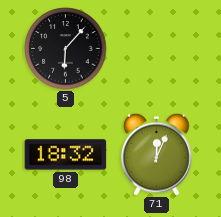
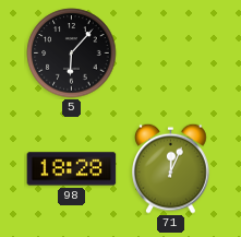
98: 18:32 -> 18:28 (72, 169)
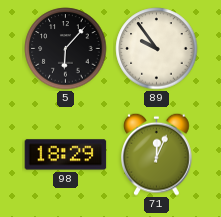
89: none -> 9:54 (157, 49)
98: 18:28 -> 18:29 (66, 155)
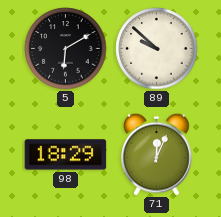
5: 6:07 -> 6:10 (66, 49)
89: 9:54 -> 9:52 (157, 49)
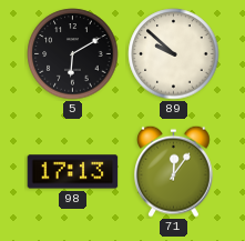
98: 18:29 -> 17:13 (73, 172)
71: 12:04 -> 12:06 (174, 171)
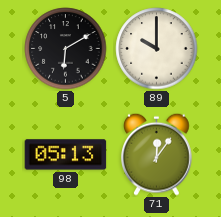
89: 9:52 -> 10:00 (157, 49)
98: 17:13 -> 05:13 (66, 155)
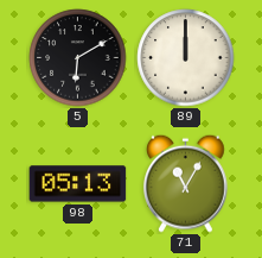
89: 10:00 -> 12:00 (186, 58)
71: 12:06 -> 11:05 (186, 183)
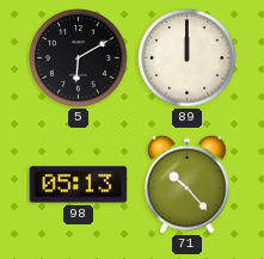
71: 11:05 -> 10:23 (188, 184)
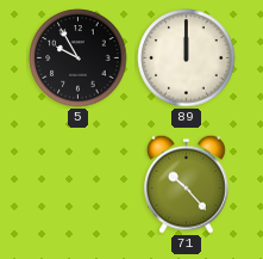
5: 6:10 -> 9:55 (79, 58)
98: 05:13 -> none (79, 185)
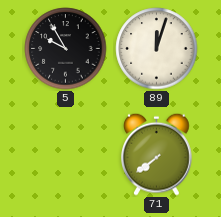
89: 12:00 -> 12:03 (157, 49)
71: 10:23 -> 7:39 (157, 154)
